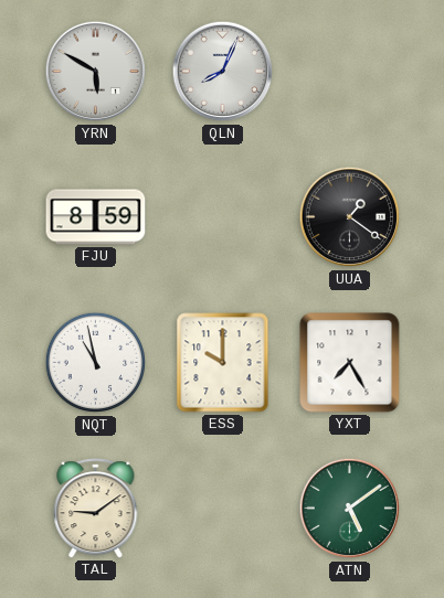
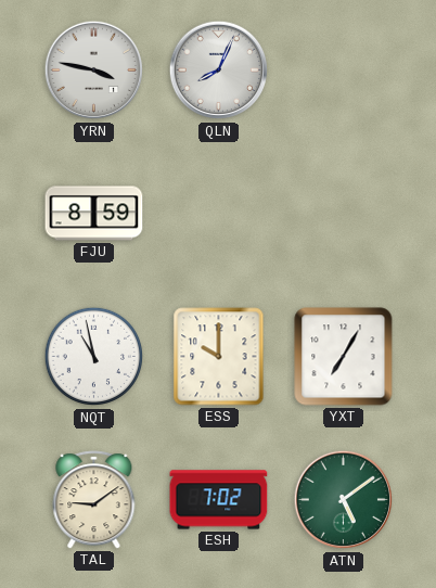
YRN: 5:50 -> 3:47 (94, 71)
UUA: 1:21 -> none (350, 217)
YXT: 7:25 -> 7:05 (344, 357)
ESH: none -> 7:02 (219, 500)
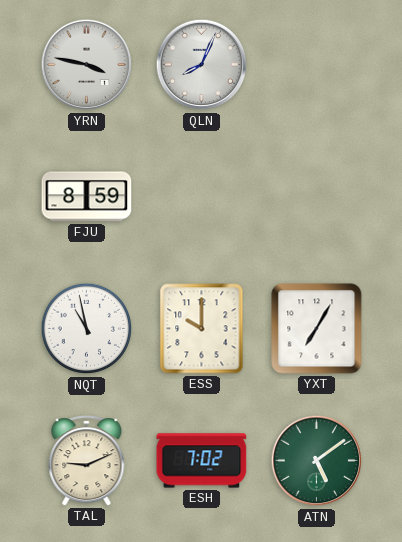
TAL: 9:09 -> 9:11 (87, 461)
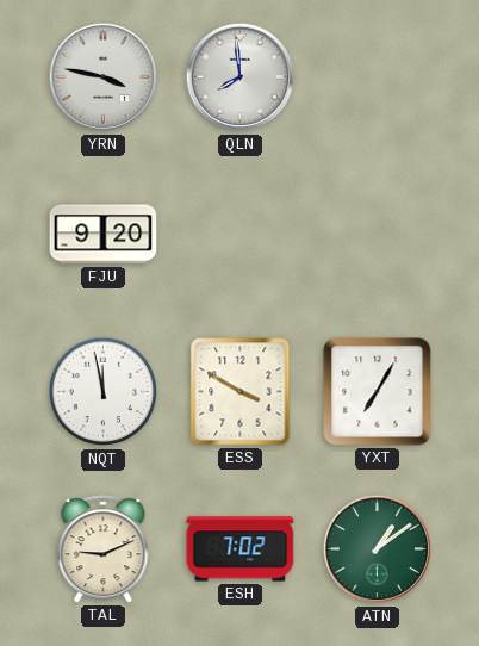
QLN: 8:04 -> 7:59 (241, 77)
FJU: 8:59 -> 9:20 (104, 235)
NQT: 10:58 -> 11:58 (104, 392)
ESS: 10:00 -> 3:50 (241, 392)
ATN: 5:09 -> 1:09 (378, 549)
